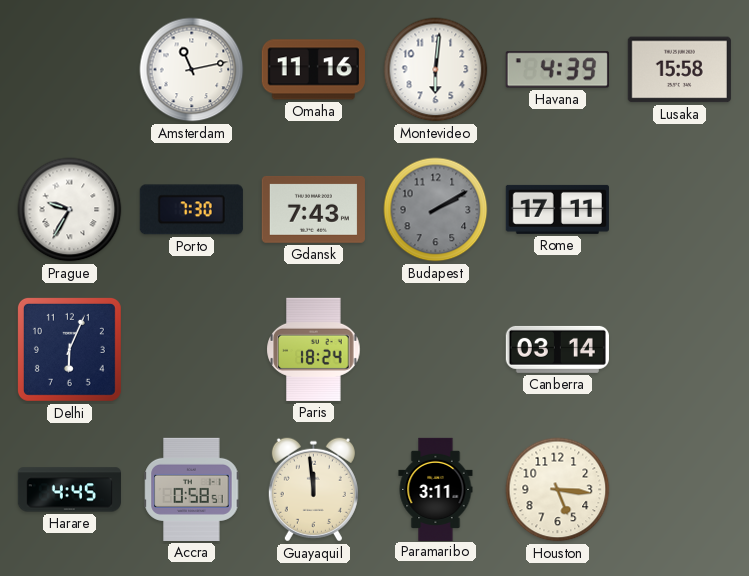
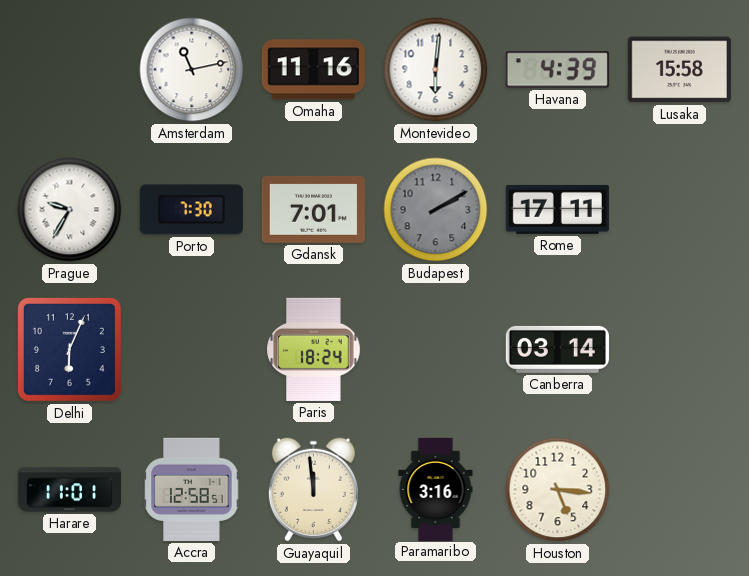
Gdansk: 7:43 -> 7:01 (313, 209)
Harare: 4:45 -> 11:01 (69, 490)
Accra: 0:58 -> 12:58 (192, 489)
Paramaribo: 3:11 -> 3:16 (436, 489)
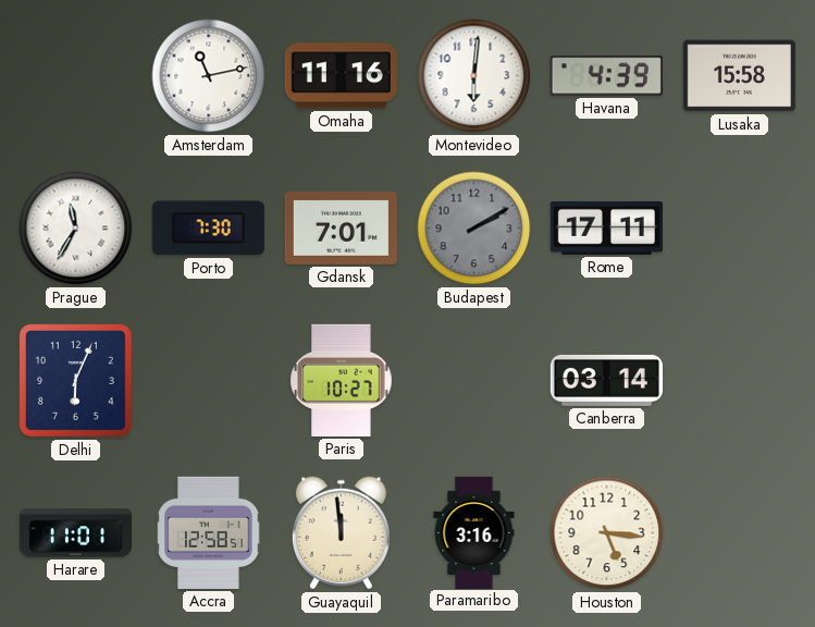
Prague: 9:35 -> 11:35 (76, 229)
Paris: 18:24 -> 10:27 (342, 380)
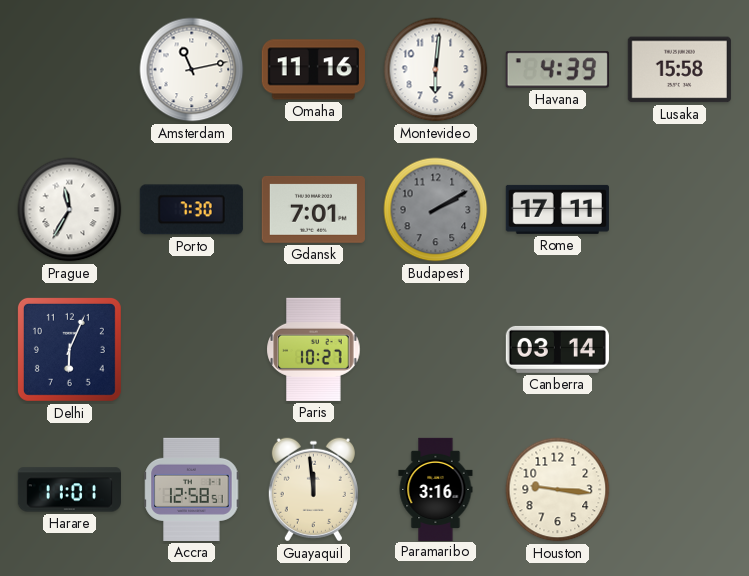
Houston: 5:16 -> 9:16 (558, 490)
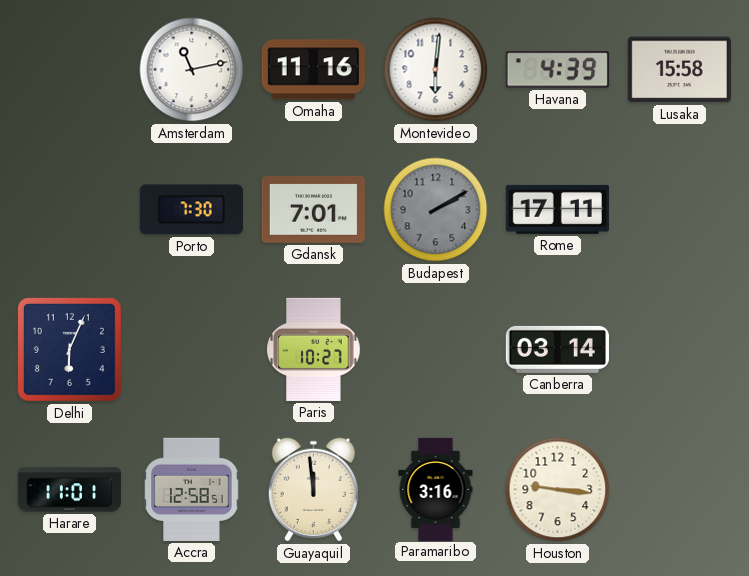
Prague: 11:35 -> none (70, 210)
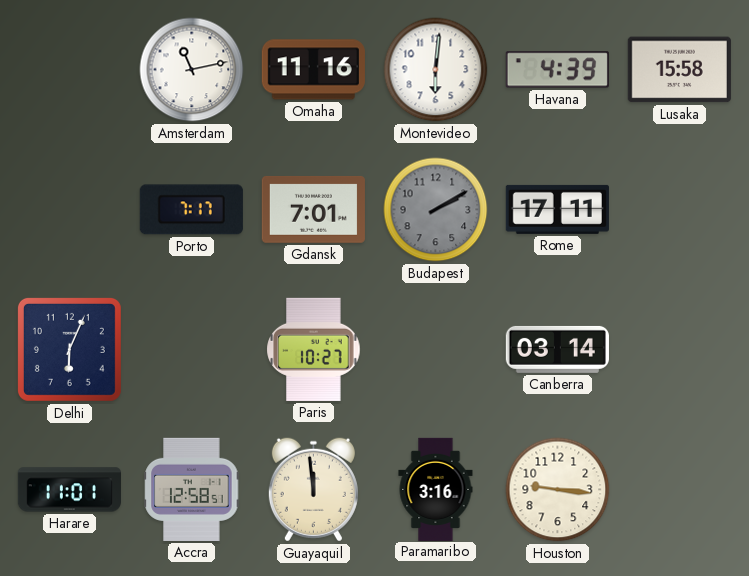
Porto: 7:30 -> 7:17 (191, 210)
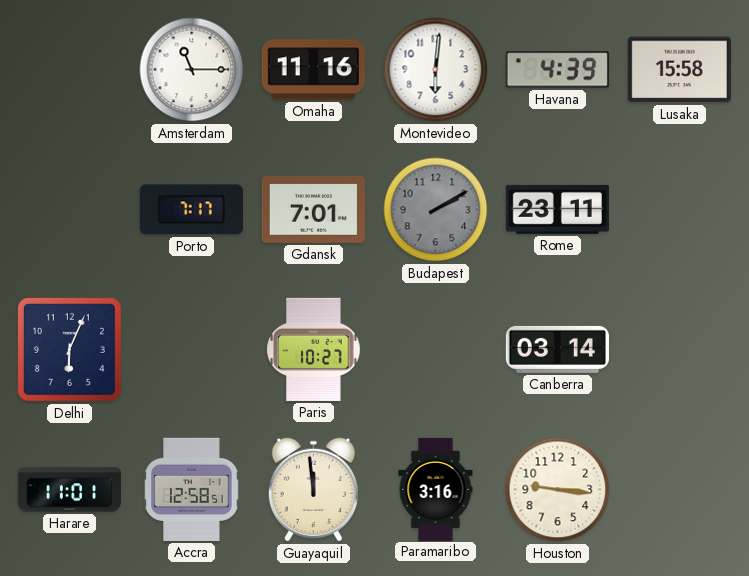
Amsterdam: 11:13 -> 11:15 (192, 70)
Rome: 17:11 -> 23:11 (557, 209)
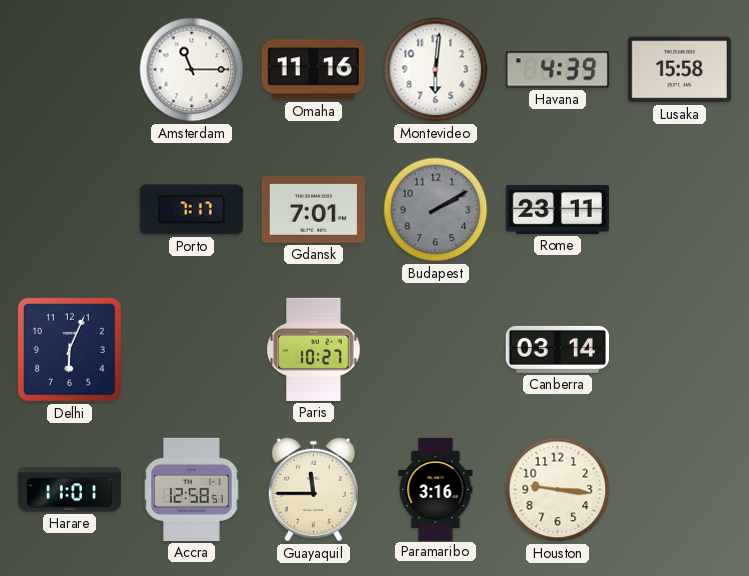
Guayaquil: 11:59 -> 11:45 (313, 490)
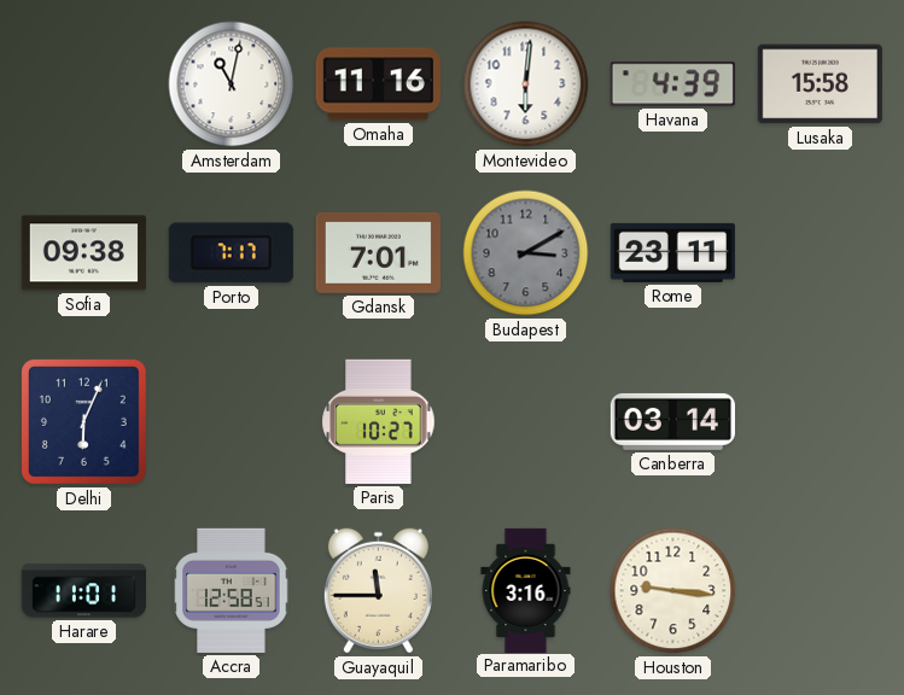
Amsterdam: 11:15 -> 11:02 (232, 84)
Sofia: none -> 09:38 (83, 253)
Budapest: 2:10 -> 3:10 (526, 253)
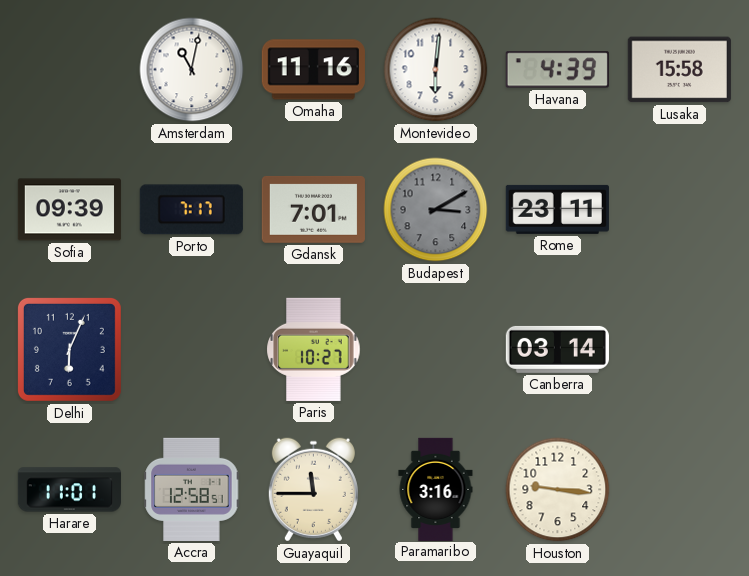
Sofia: 09:38 -> 09:39 (69, 210)
